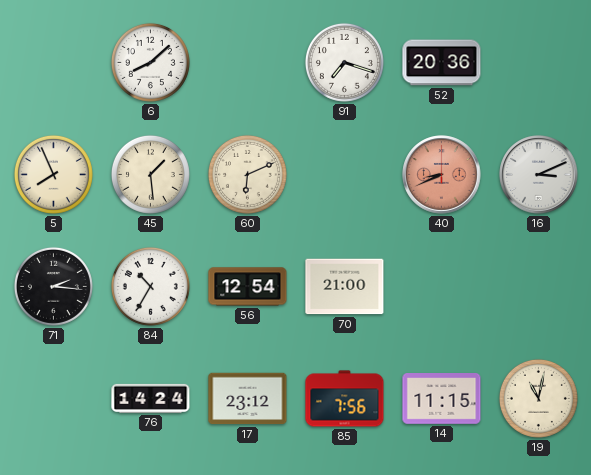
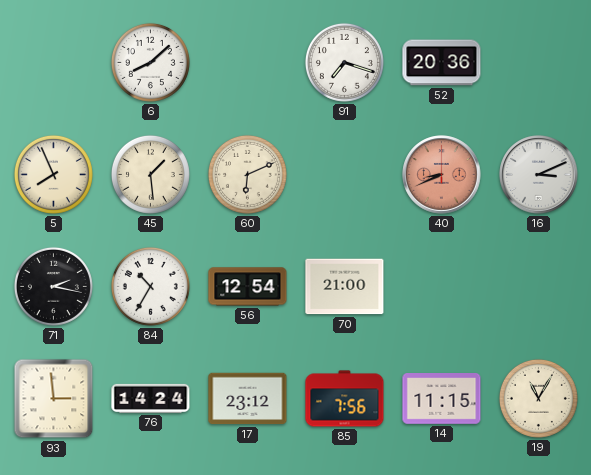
71: 2:16 -> 2:17 (53, 286)
93: none -> 2:59 (54, 399)
19: 11:02 -> 11:05 (538, 398)
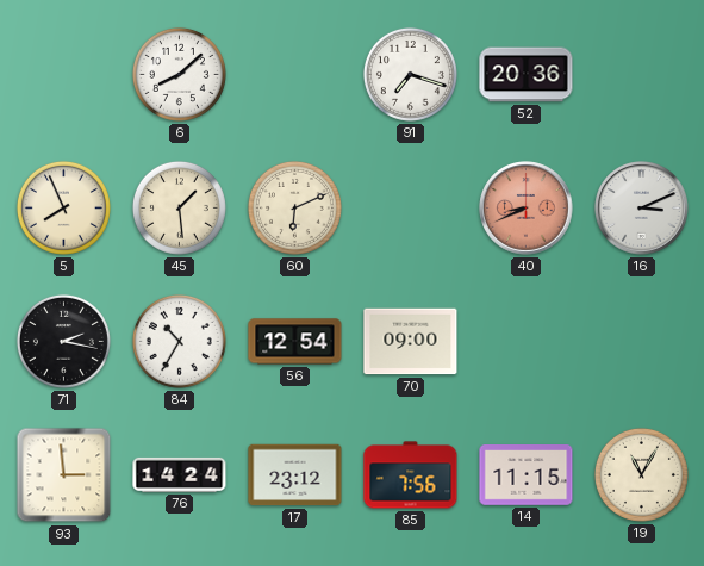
70: 21:00 -> 09:00 (411, 342)
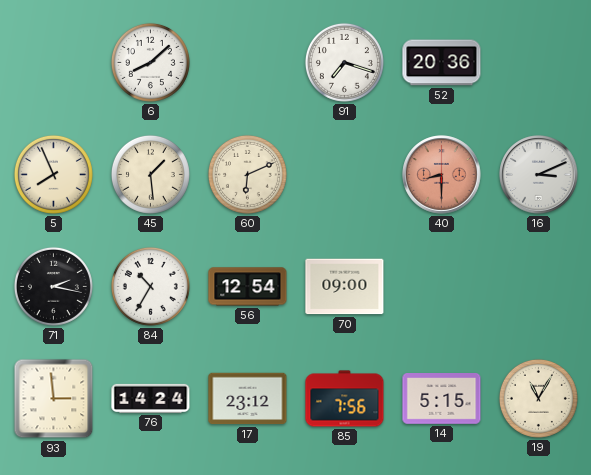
40: 8:41 -> 8:30 (442, 175)
14: 11:15 -> 5:15 (442, 399)
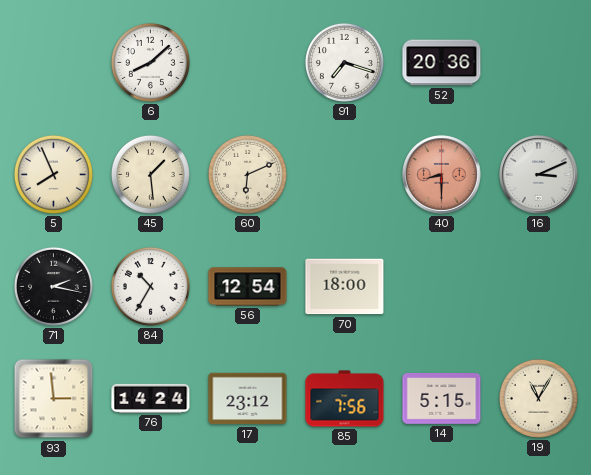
70: 09:00 -> 18:00 (345, 287)
